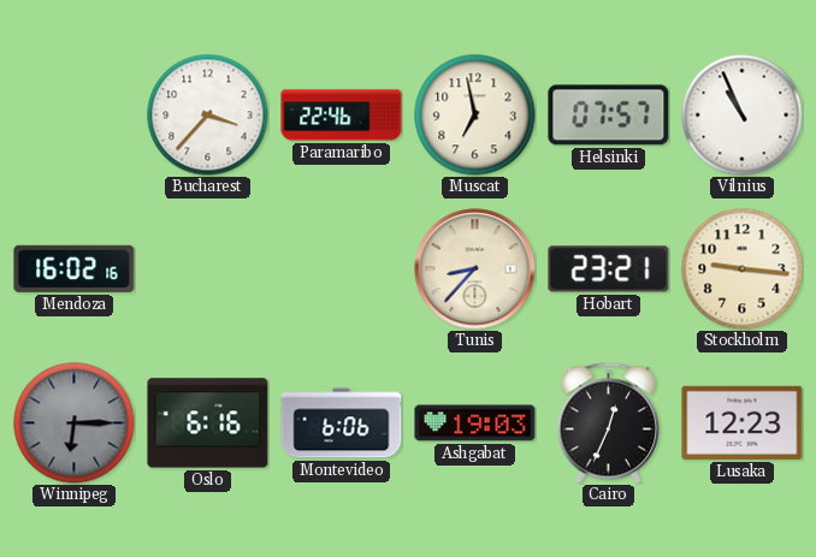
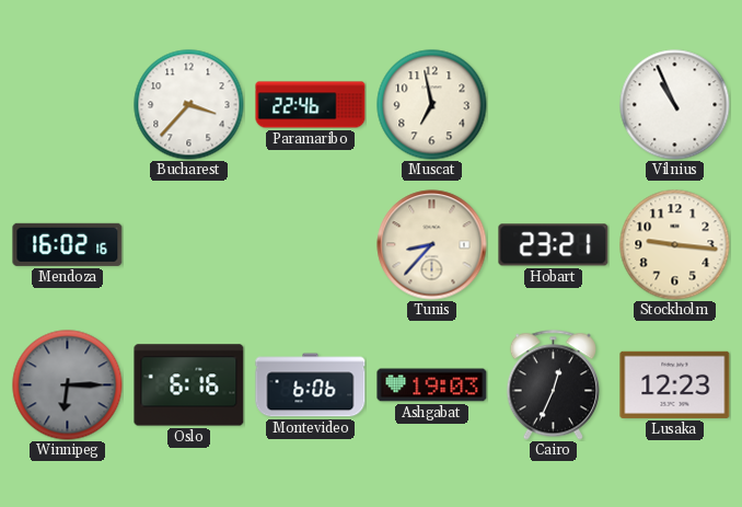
Helsinki: 07:57 -> none (609, 115)
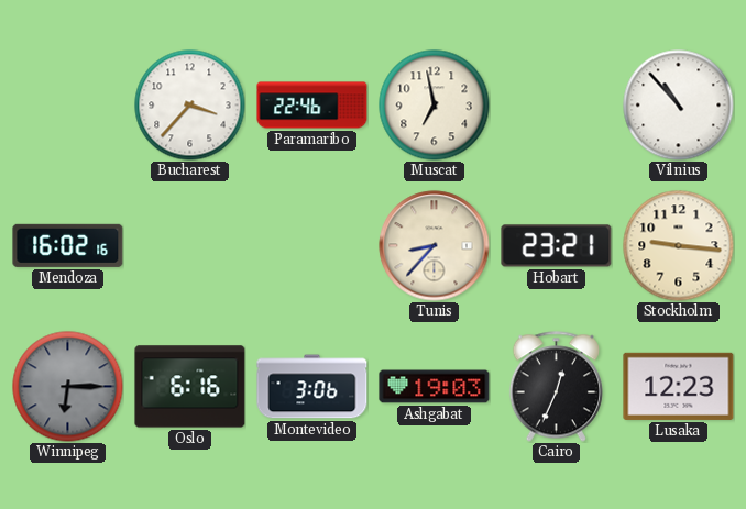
Vilnius: 10:56 -> 10:53 (679, 106)
Montevideo: 6:06 -> 3:06 (312, 387)
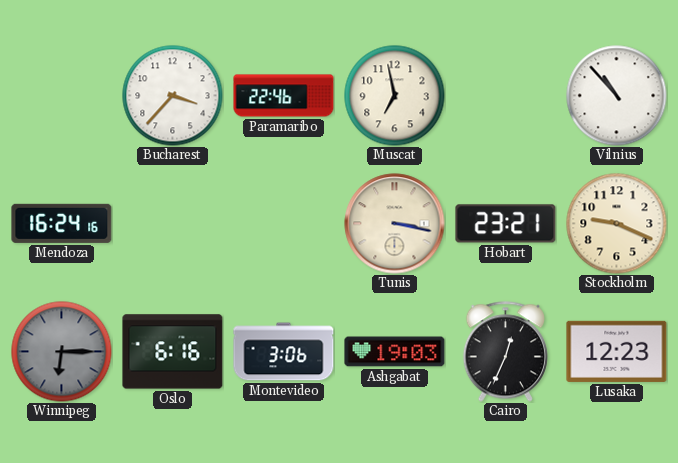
Mendoza: 16:02 -> 16:24 (62, 223)
Tunis: 8:37 -> 3:17 (395, 224)
Stockholm: 9:16 -> 9:19 (617, 224)
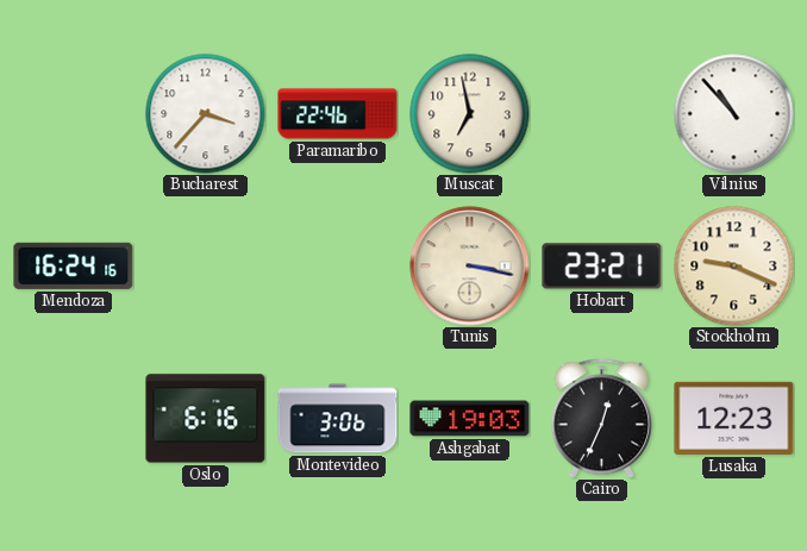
Winnipeg: 6:15 -> none (62, 352)
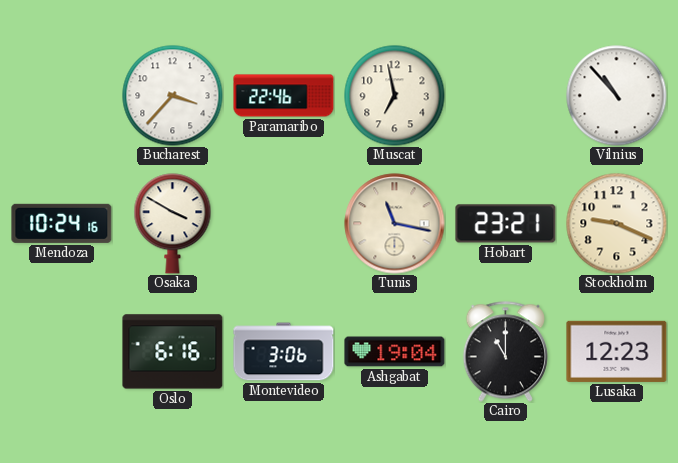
Mendoza: 16:24 -> 10:24 (62, 223)
Osaka: none -> 3:50 (173, 224)
Tunis: 3:17 -> 11:17 (395, 224)
Ashgabat: 19:03 -> 19:04 (395, 352)
Cairo: 12:34 -> 11:00 (505, 352)
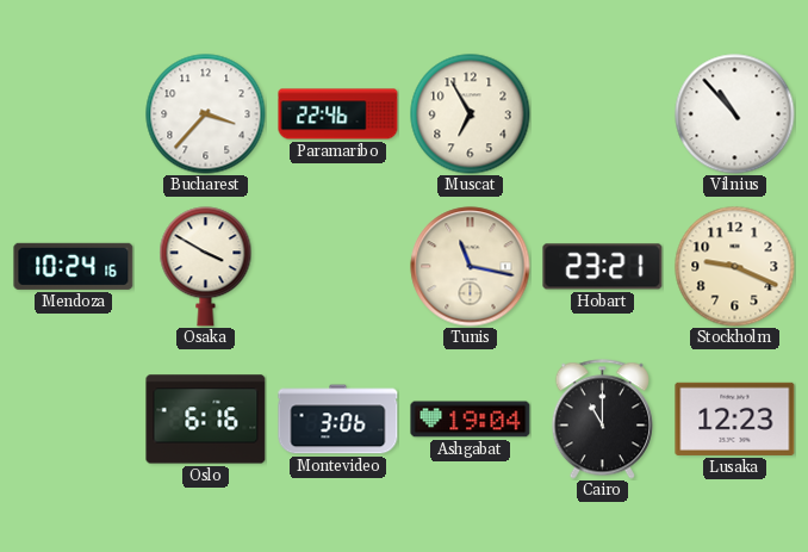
Muscat: 6:58 -> 6:55 (471, 114)
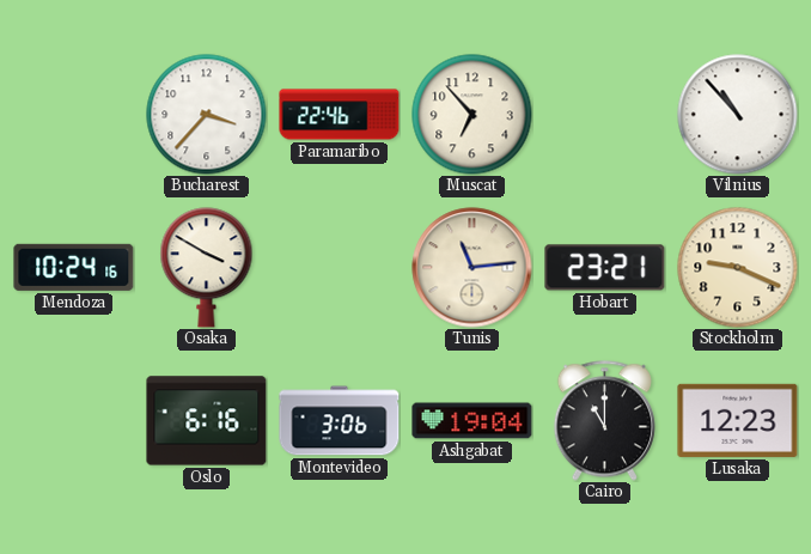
Muscat: 6:55 -> 6:53 (472, 115)
Tunis: 11:17 -> 11:14 (472, 268)
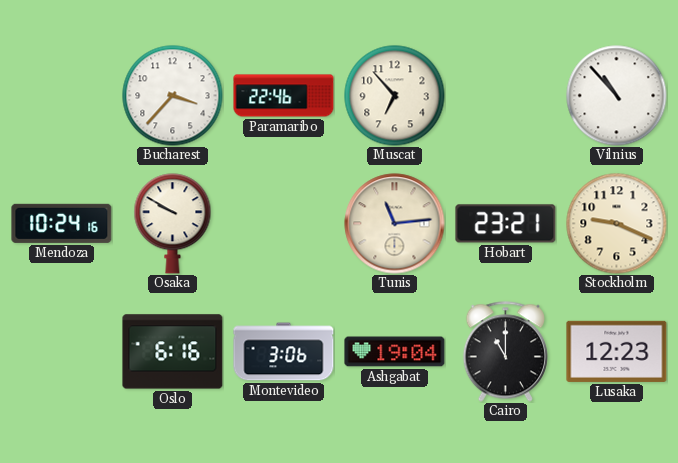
Osaka: 3:50 -> 9:50 (173, 224)
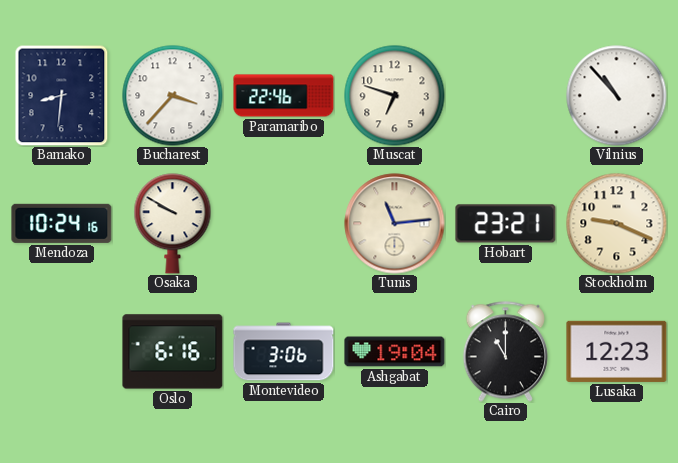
Bamako: none -> 8:31 (62, 95)
Muscat: 6:53 -> 6:48 (395, 96)
